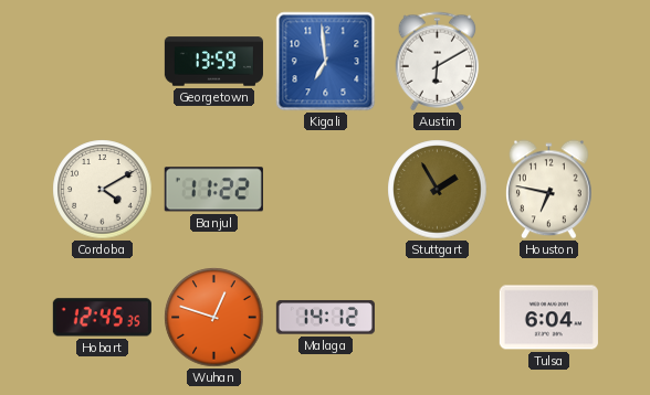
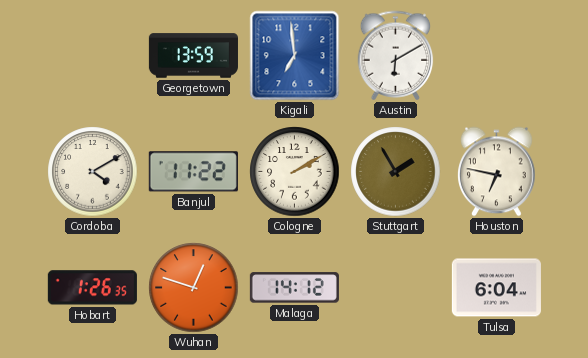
Cologne: none -> 2:10 (295, 172)
Hobart: 12:45 -> 1:26 (92, 288)
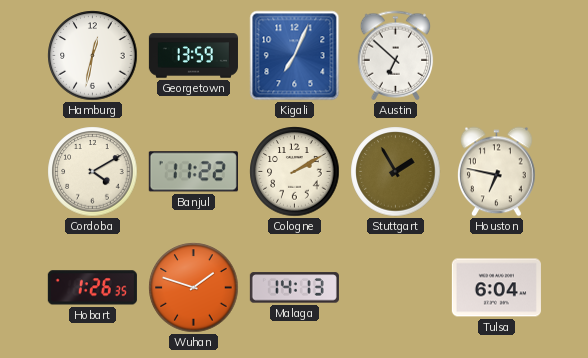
Hamburg: none -> 12:32 (93, 56)
Kigali: 6:59 -> 7:04 (295, 56)
Austin: 6:10 -> 6:52 (396, 56)
Wuhan: 12:48 -> 1:48 (194, 288)
Malaga: 14:12 -> 14:13 (294, 288)
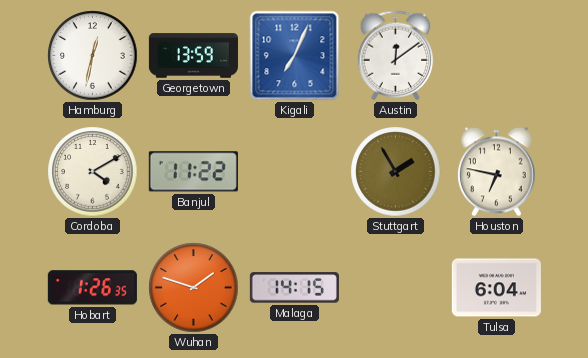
Austin: 6:52 -> 12:09 (396, 56)
Cologne: 2:10 -> none (295, 172)
Malaga: 14:13 -> 14:15 (294, 288)
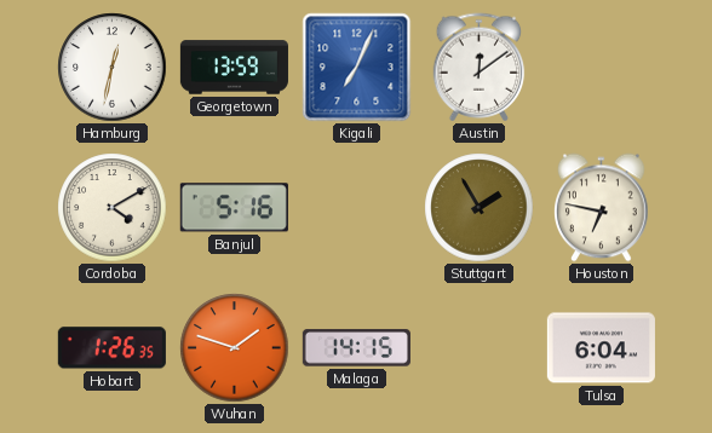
Banjul: 11:22 -> 5:16 (234, 208)
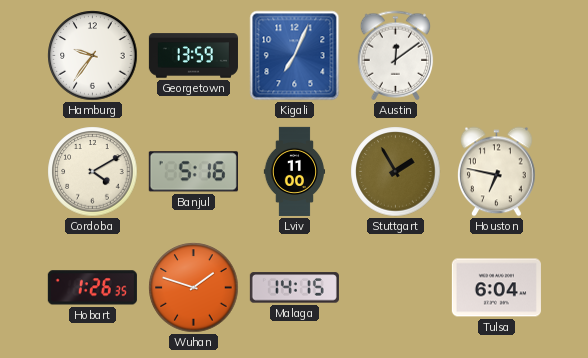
Hamburg: 12:32 -> 9:36 (93, 56)
Lviv: none -> 11:00 (295, 171)
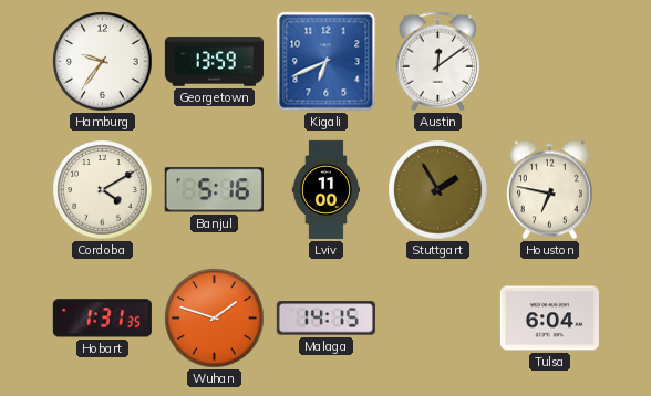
Kigali: 7:04 -> 6:41 (327, 62)
Hobart: 1:26 -> 1:31 (102, 319)
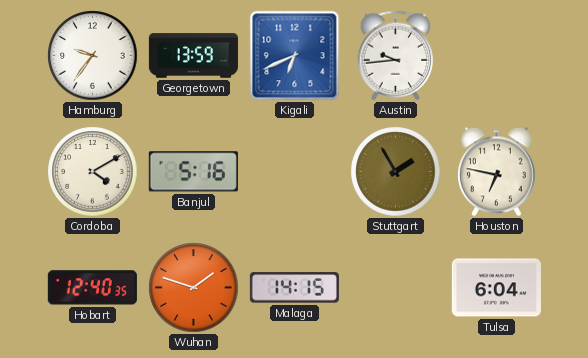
Austin: 12:09 -> 9:44 (396, 56)
Lviv: 11:00 -> none (327, 189)
Hobart: 1:31 -> 12:40 (92, 288)
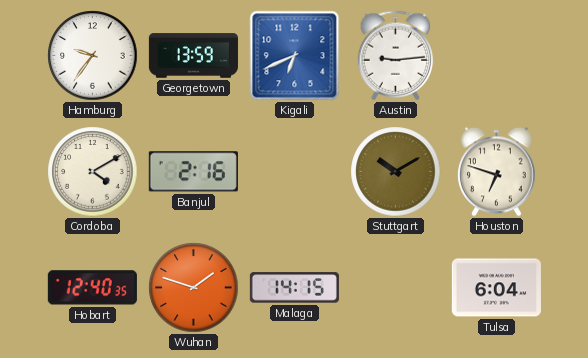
Austin: 9:44 -> 9:14 (396, 56)
Banjul: 5:16 -> 2:16 (193, 172)
Stuttgart: 1:55 -> 10:10 (396, 172)
Houston: 6:47 -> 6:48 (497, 172)
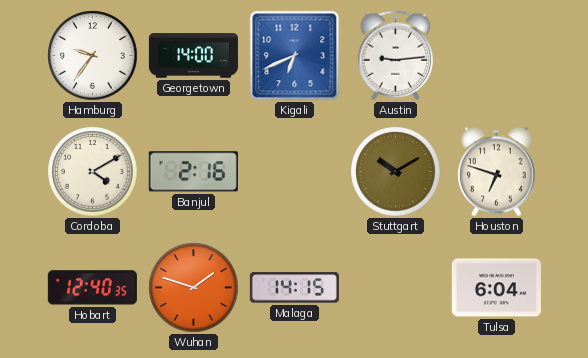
Georgetown: 13:59 -> 14:00 (193, 56)
